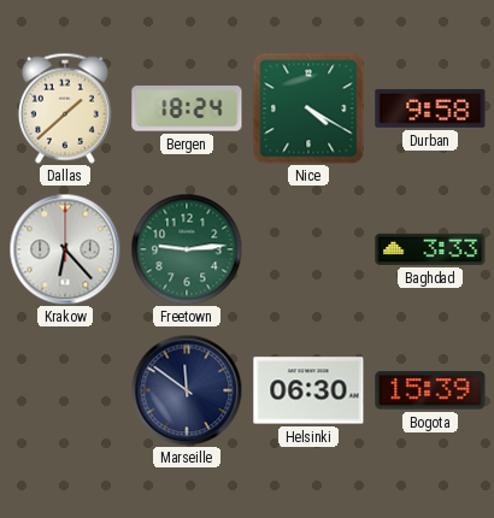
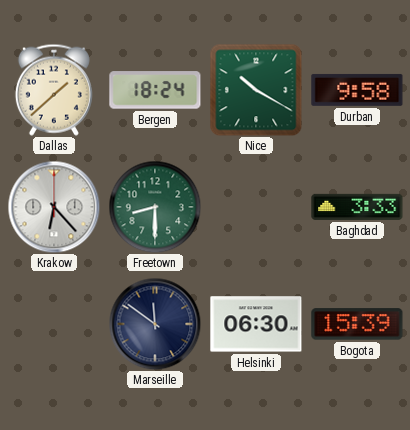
Nice: 4:20 -> 10:20 (256, 90)
Freetown: 9:14 -> 8:30 (155, 207)
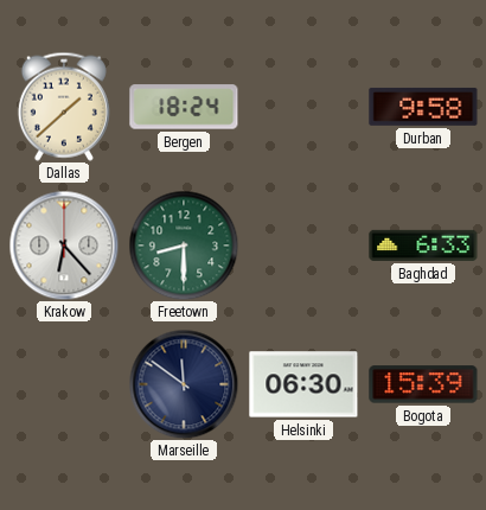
Nice: 10:20 -> none (256, 90)
Baghdad: 3:33 -> 6:33 (423, 246)
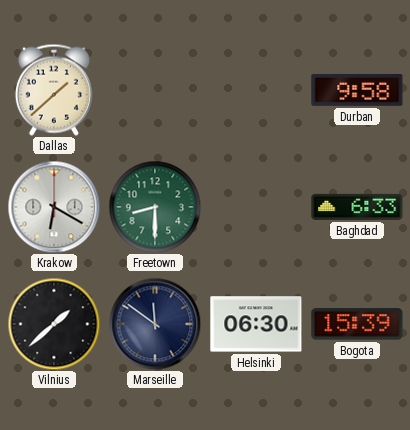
Bergen: 18:24 -> none (184, 107)
Krakow: 6:23 -> 6:20 (54, 207)
Vilnius: none -> 1:38 (54, 324)
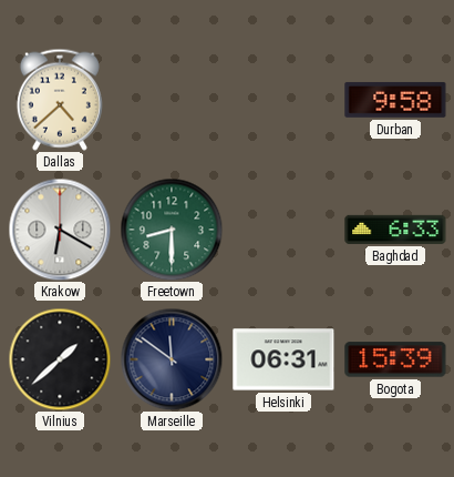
Dallas: 1:38 -> 4:38 (60, 100)
Helsinki: 06:30 -> 06:31 (283, 359)
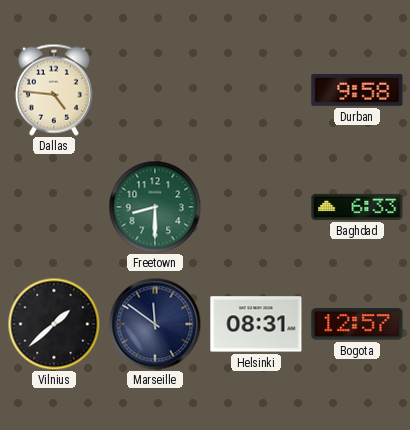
Dallas: 4:38 -> 4:46 (54, 90)
Krakow: 6:20 -> none (60, 230)
Helsinki: 06:31 -> 08:31 (256, 324)
Bogota: 15:39 -> 12:57 (357, 324)
